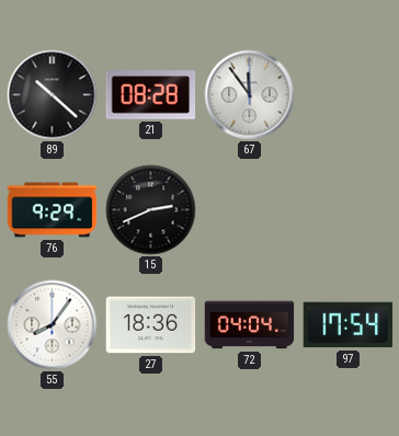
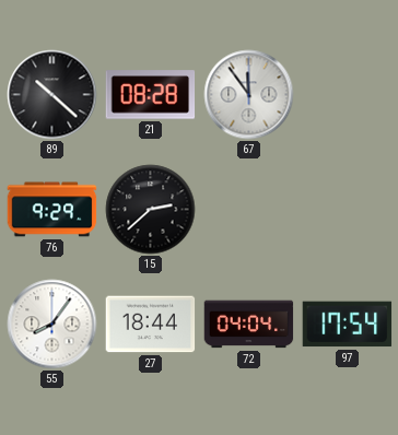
15: 2:41 -> 2:38 (151, 210)
27: 18:36 -> 18:44 (151, 325)
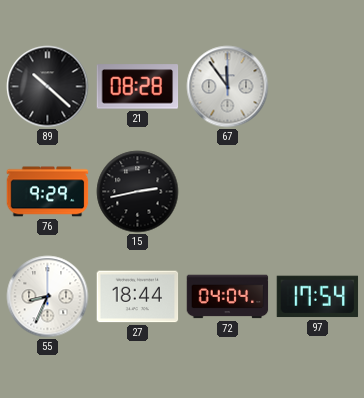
15: 2:38 -> 2:43 (138, 192)
55: 8:06 -> 8:34 (48, 297)
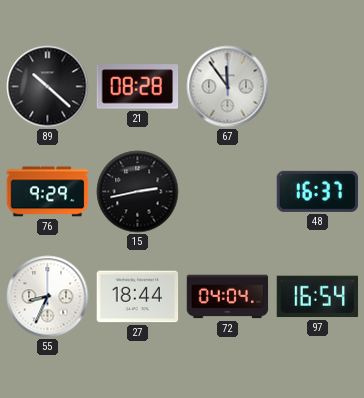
48: none -> 16:37 (318, 191)
97: 17:54 -> 16:54 (318, 297)
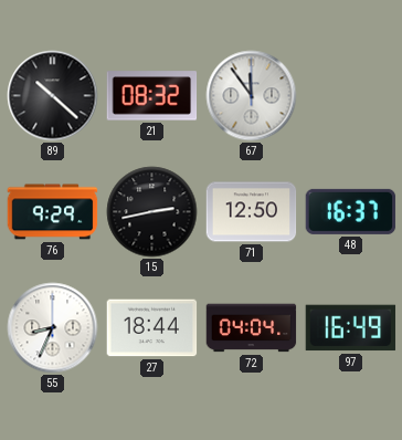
21: 08:28 -> 08:32 (152, 96)
71: none -> 12:50 (252, 212)
97: 16:54 -> 16:49 (351, 328)
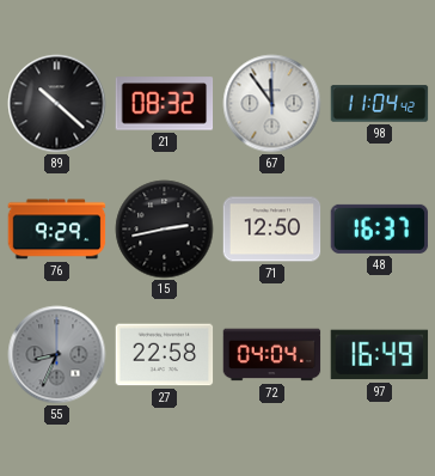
98: none -> 11:04 (380, 104)
55 dial: white -> grey (57, 355)
27: 18:44 -> 22:58 (165, 355)
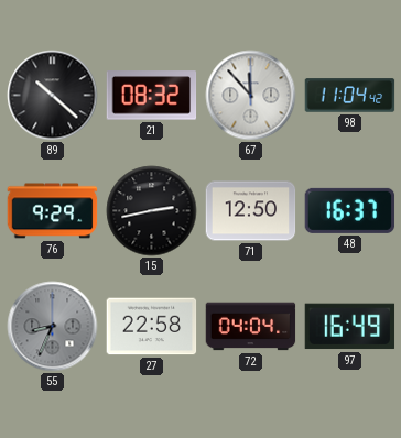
67: 11:54 -> 11:53 (251, 96)
